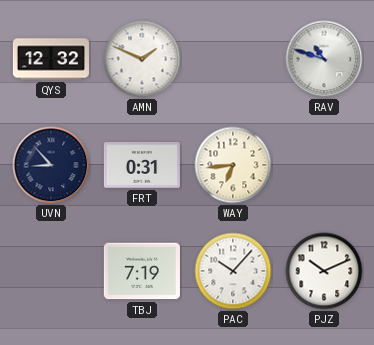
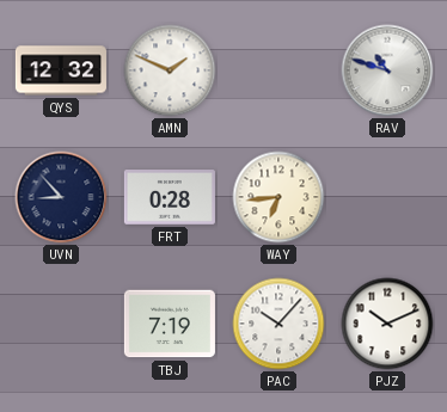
FRT: 0:31 -> 0:28 (170, 198)
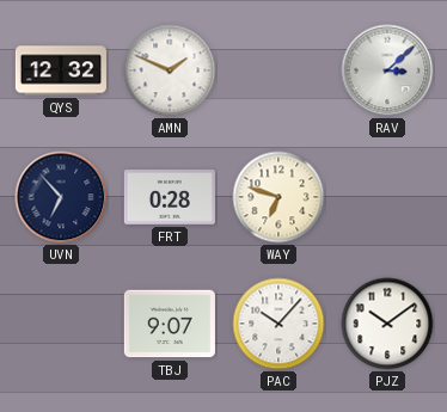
RAV: 10:48 -> 3:08 (387, 70)
UVN: 8:53 -> 6:53 (61, 197)
WAY: 6:44 -> 6:48 (278, 197)
TBJ: 7:19 -> 9:07 (170, 324)
PJZ: 10:11 -> 10:09 (387, 324)
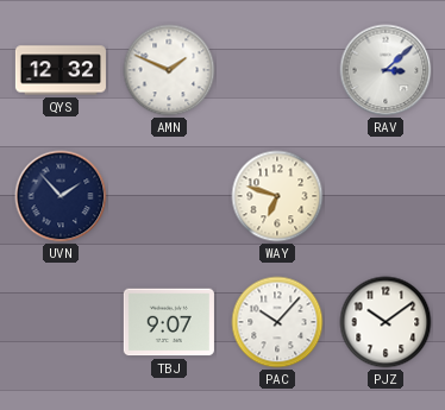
UVN: 6:53 -> 1:53 (61, 196)
FRT: 0:28 -> none (170, 198)
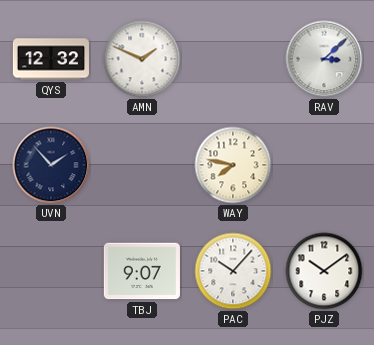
WAY: 6:48 -> 7:47 (233, 165)
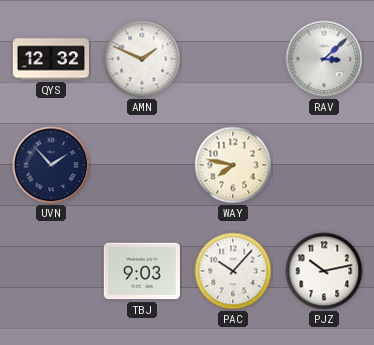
TBJ: 9:07 -> 9:03 (142, 271)
PJZ: 10:09 -> 10:13 (324, 271)
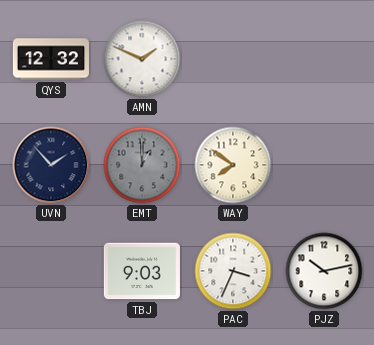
RAV: 3:08 -> none (324, 59)
EMT: none -> 1:00 (142, 165)
WAY: 7:47 -> 7:51 (233, 165)
PAC: 10:07 -> 3:34 (233, 271)
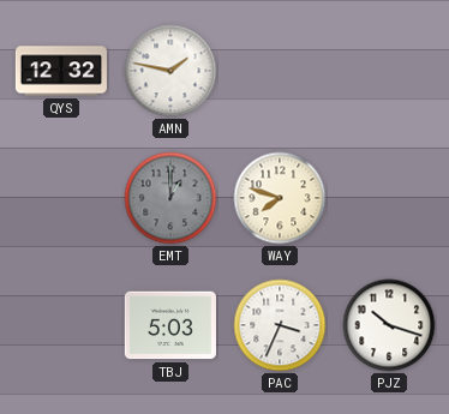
AMN: 1:49 -> 1:47 (170, 71)
UVN: 1:53 -> none (51, 165)
WAY: 7:51 -> 7:48 (280, 198)
TBJ: 9:03 -> 5:03 (170, 325)
PJZ: 10:13 -> 10:18 (389, 325)
